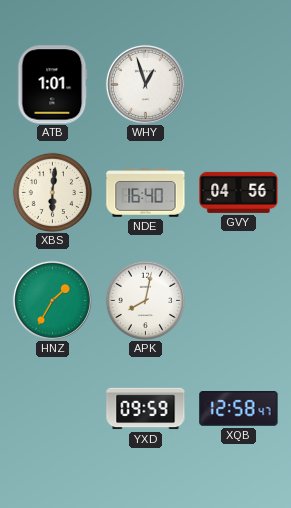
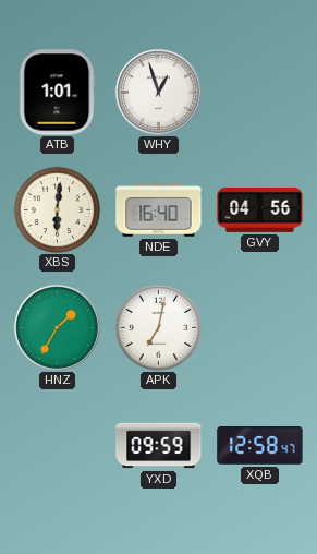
APK: 8:02 -> 7:02 (158, 327)
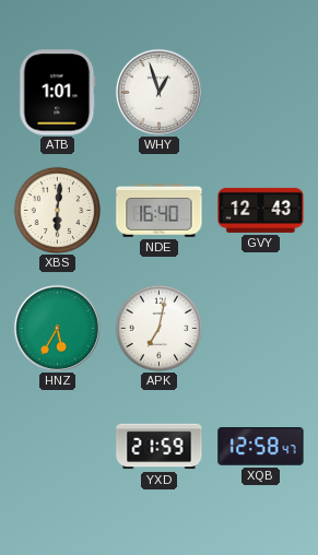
GVY: 04:56 -> 12:43 (261, 210)
HNZ: 1:35 -> 5:35 (57, 328)
YXD: 09:59 -> 21:59 (160, 447)
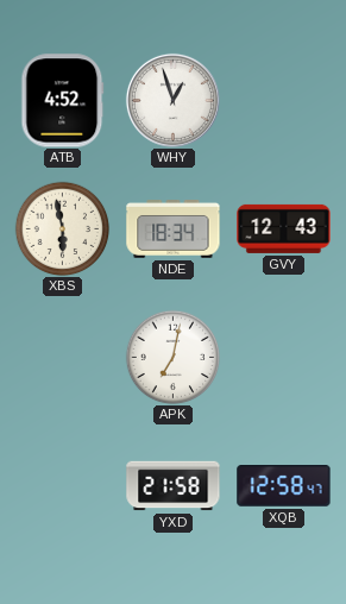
ATB: 1:01 -> 4:52 (63, 101)
XBS: 6:01 -> 5:58 (62, 228)
NDE: 16:40 -> 18:34 (174, 229)
HNZ: 5:35 -> none (57, 328)
YXD: 21:59 -> 21:58 (174, 486)
